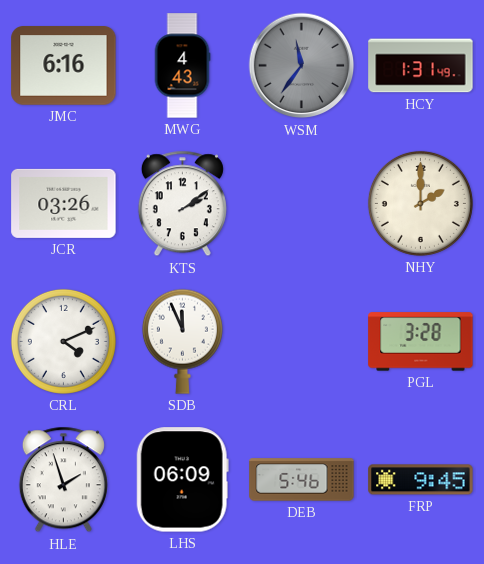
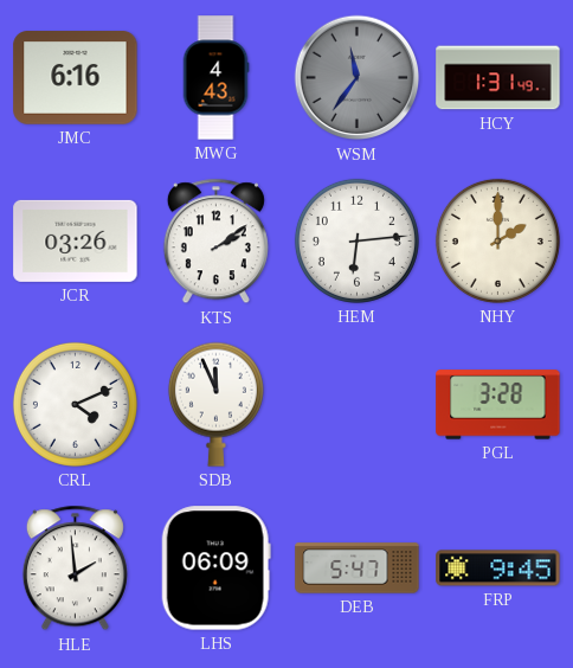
HEM: none -> 6:14 (356, 240)
HLE: 1:57 -> 1:59 (75, 569)
DEB: 5:46 -> 5:47 (358, 569)
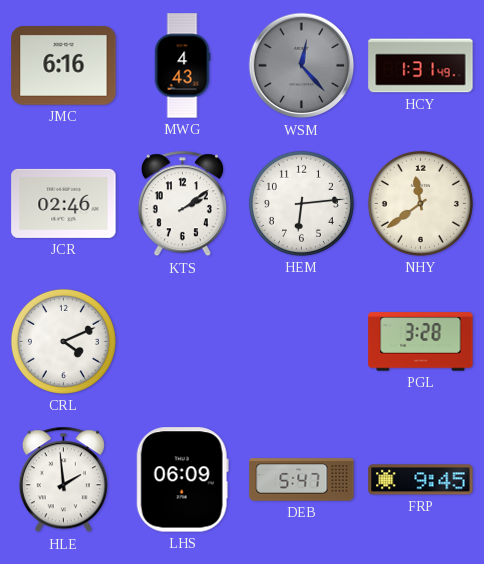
WSM: 11:36 -> 12:23 (302, 66)
JCR: 03:26 -> 02:46 (64, 203)
NHY: 2:00 -> 11:39 (420, 203)
SDB: 11:56 -> none (215, 404)
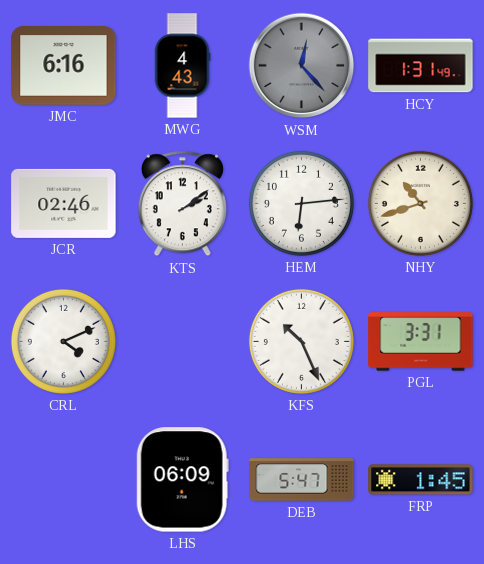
NHY: 11:39 -> 10:42 (420, 203)
KFS: none -> 10:26 (301, 341)
PGL: 3:28 -> 3:31 (421, 342)
HLE: 1:59 -> none (63, 480)
FRP: 9:45 -> 1:45 (421, 480)
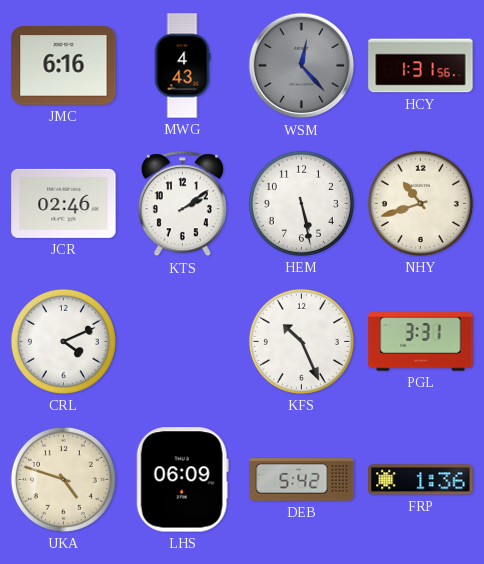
HCY: 1:31:49 -> 1:31:56 (421, 66)
HEM: 6:14 -> 5:28 (301, 203)
UKA: none -> 4:48 (63, 479)
DEB: 5:47 -> 5:42 (302, 480)
FRP: 1:45 -> 1:36 (421, 480)
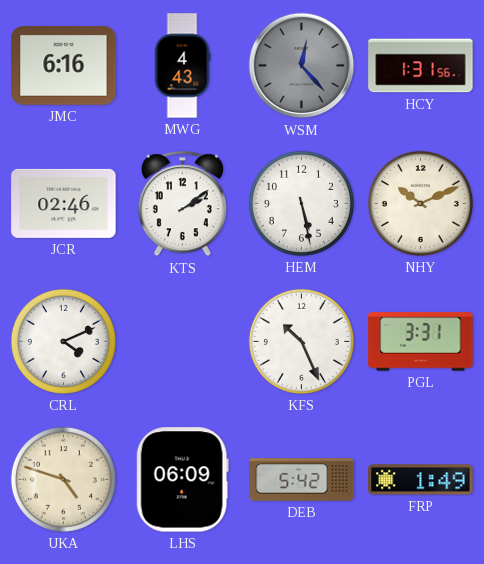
NHY: 10:42 -> 10:11 (420, 203)
FRP: 1:36 -> 1:49 (421, 480)
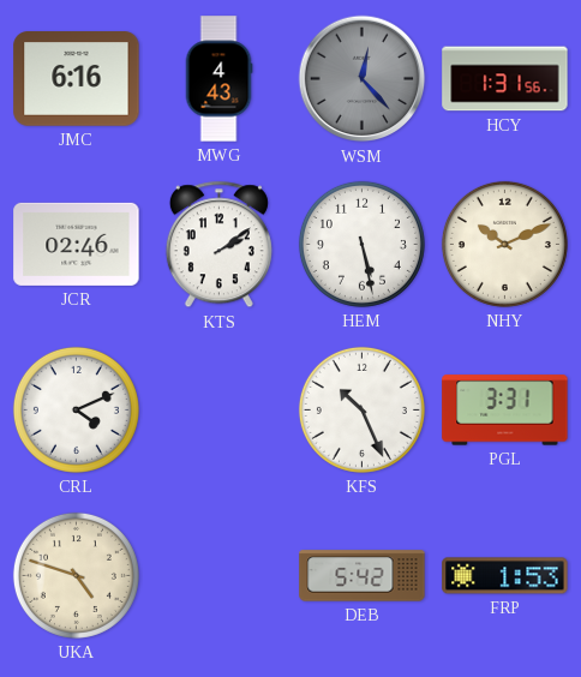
LHS: 06:09 -> none (182, 480)
FRP: 1:49 -> 1:53 (505, 576)
